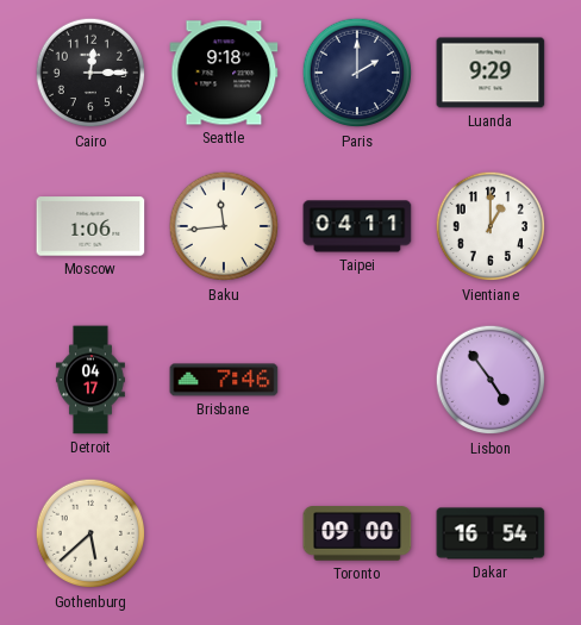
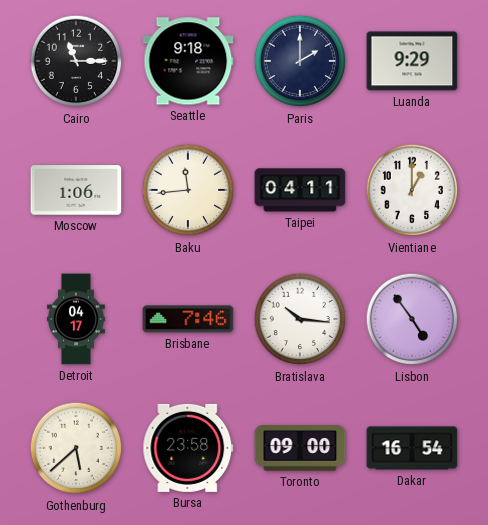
Cairo: 12:15 -> 11:15 (76, 61)
Bratislava: none -> 10:16 (300, 319)
Bursa: none -> 23:58 (188, 448)
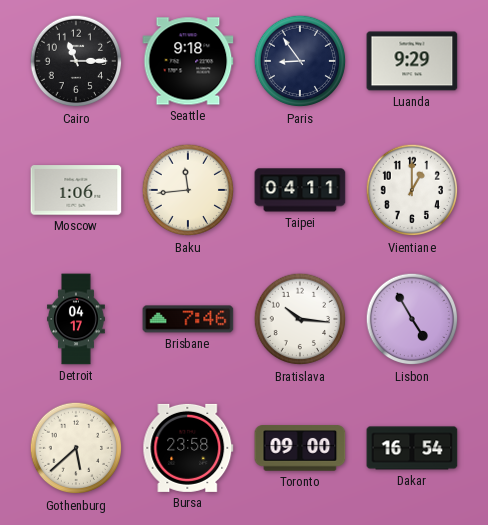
Paris: 2:00 -> 8:54 (300, 61)
Lisbon: 4:54 -> 4:55 (412, 319)
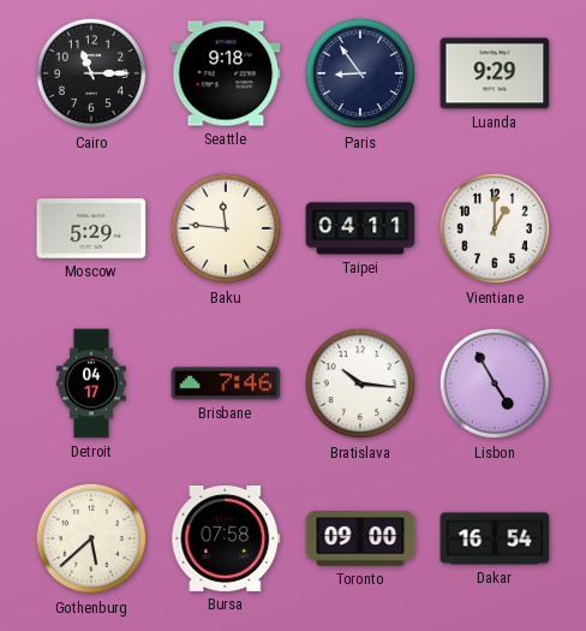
Moscow: 1:06 -> 5:29 (91, 228)
Baku: 11:44 -> 11:46 (226, 228)
Bursa: 23:58 -> 07:58 (226, 538)
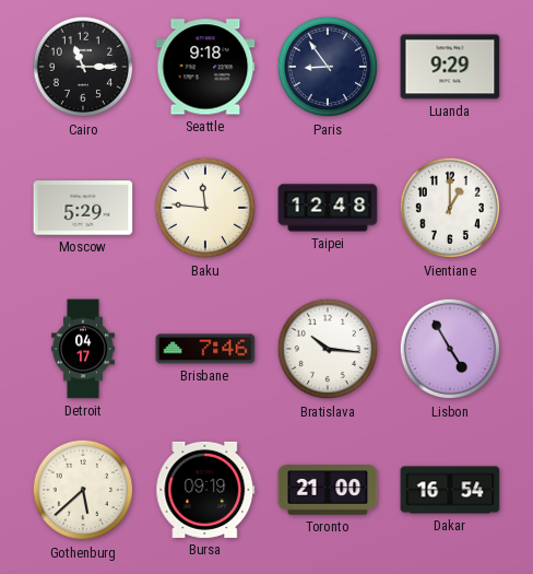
Taipei: 04:11 -> 12:48 (328, 208)
Bursa: 07:58 -> 09:19 (205, 490)
Toronto: 09:00 -> 21:00 (328, 490)
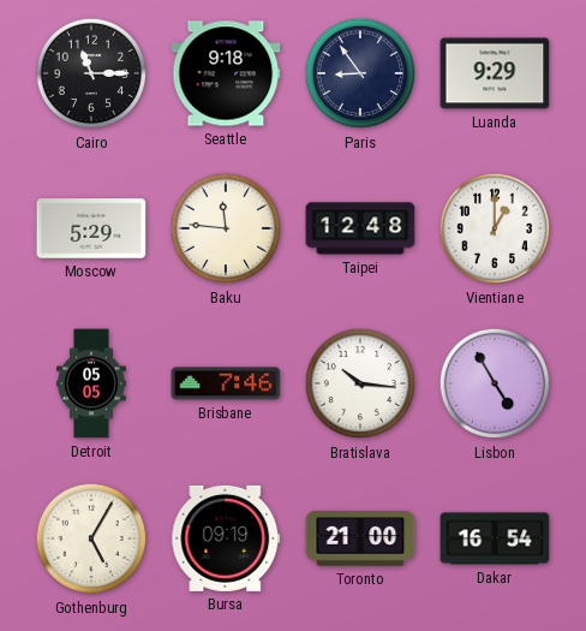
Detroit: 04:17 -> 05:05 (91, 383)
Gothenburg: 5:38 -> 5:05 (91, 538)
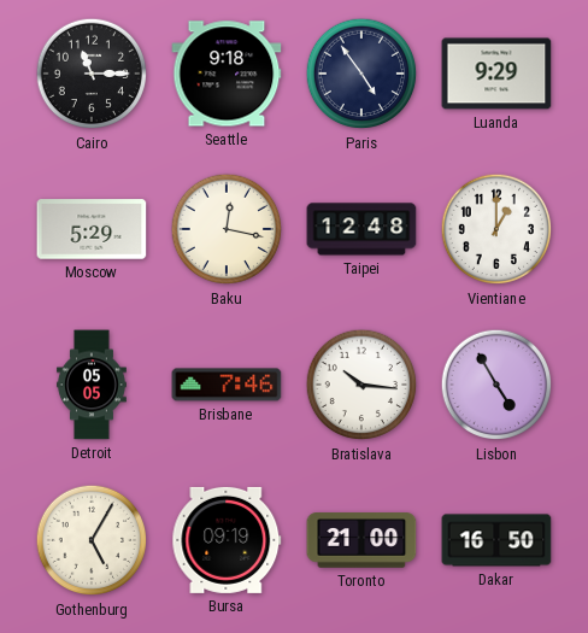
Paris: 8:54 -> 4:54 (361, 74)
Baku: 11:46 -> 12:17 (227, 229)
Dakar: 16:54 -> 16:50 (496, 540)
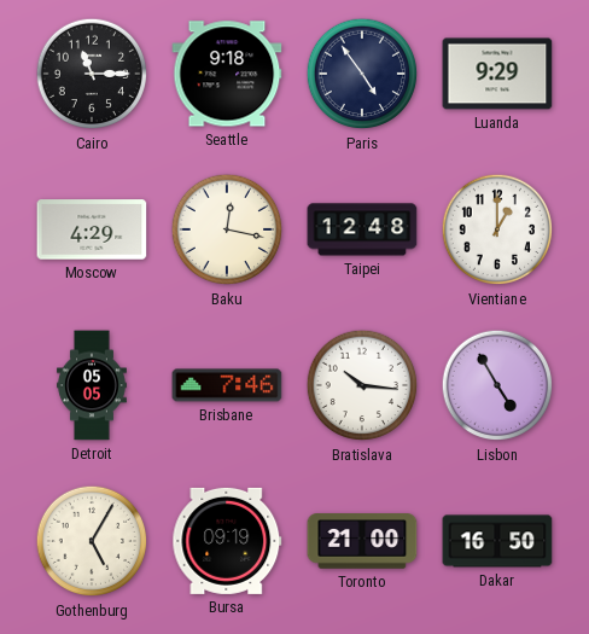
Moscow: 5:29 -> 4:29 (92, 229)
